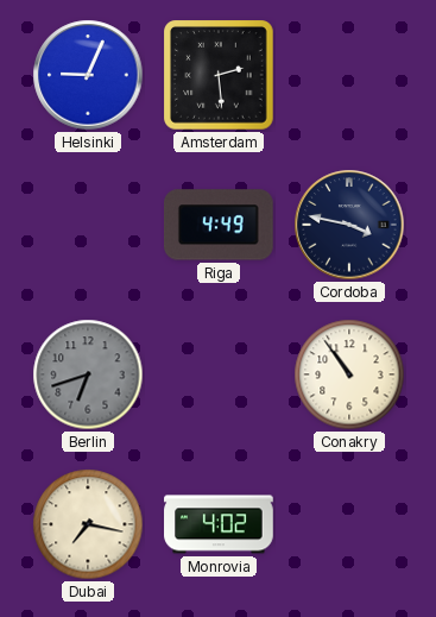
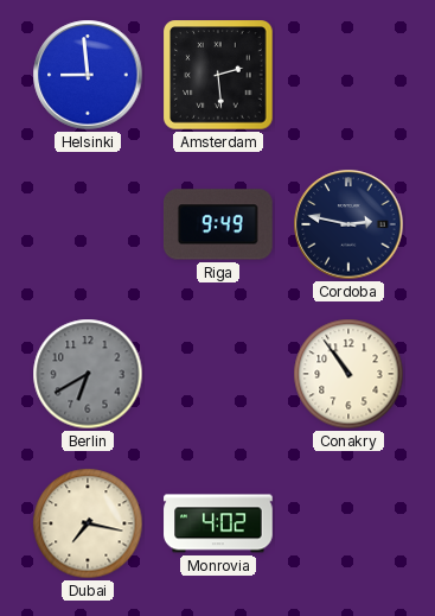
Helsinki: 9:04 -> 8:59 (88, 75)
Riga: 4:49 -> 9:49 (219, 224)
Cordoba: 3:47 -> 2:47 (348, 224)
Berlin: 6:42 -> 6:40 (88, 374)
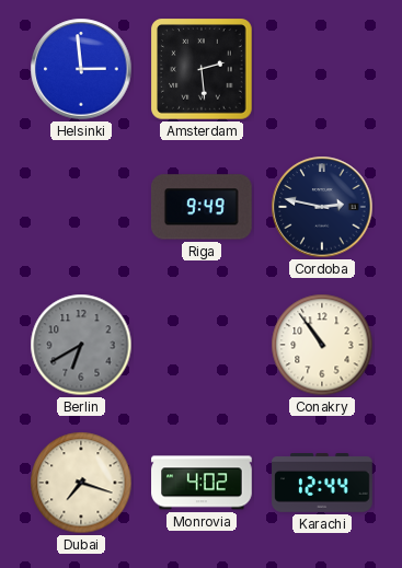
Helsinki: 8:59 -> 2:59 (81, 69)
Dubai: 7:17 -> 7:18 (81, 483)
Karachi: none -> 12:44 (322, 484)
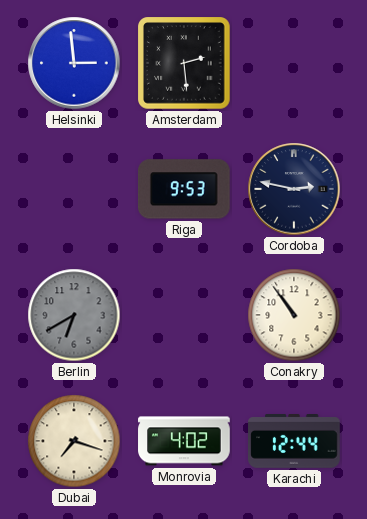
Riga: 9:49 -> 9:53 (185, 189)
